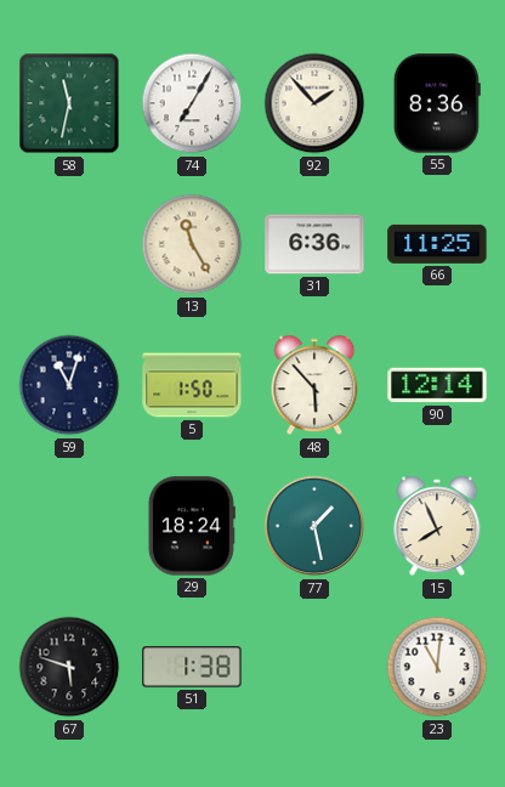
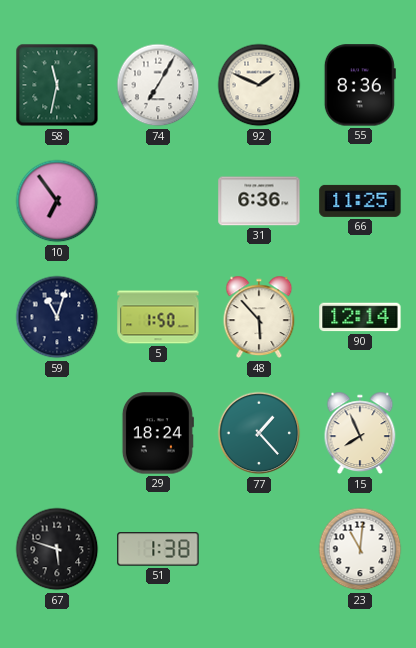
92: 1:53 -> 1:49 (259, 85)
10: none -> 6:54 (57, 201)
13: 11:25 -> none (192, 244)
77: 1:28 -> 1:23 (259, 433)
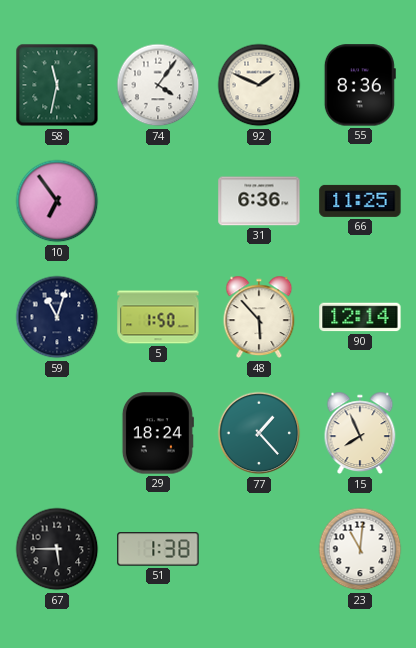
74: 7:05 -> 4:06 (158, 85)
67: 5:48 -> 5:45 (57, 549)
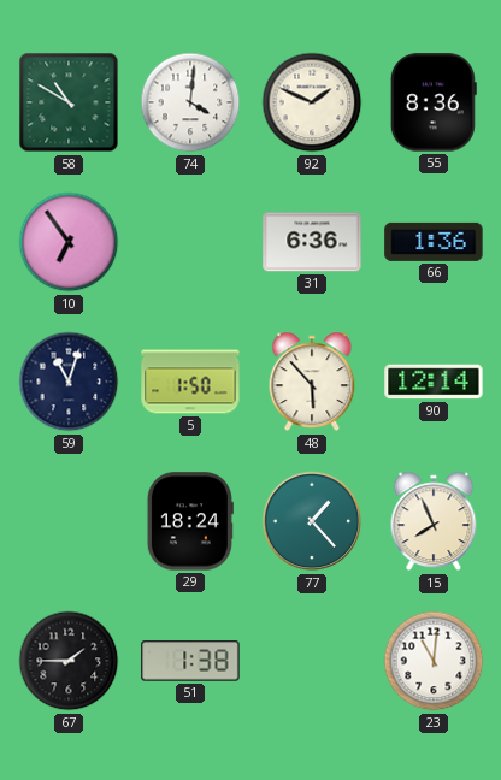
58: 11:32 -> 10:50 (69, 102)
74: 4:06 -> 4:01 (190, 102)
66: 11:25 -> 1:36 (434, 242)
67: 5:45 -> 1:45 (69, 661)
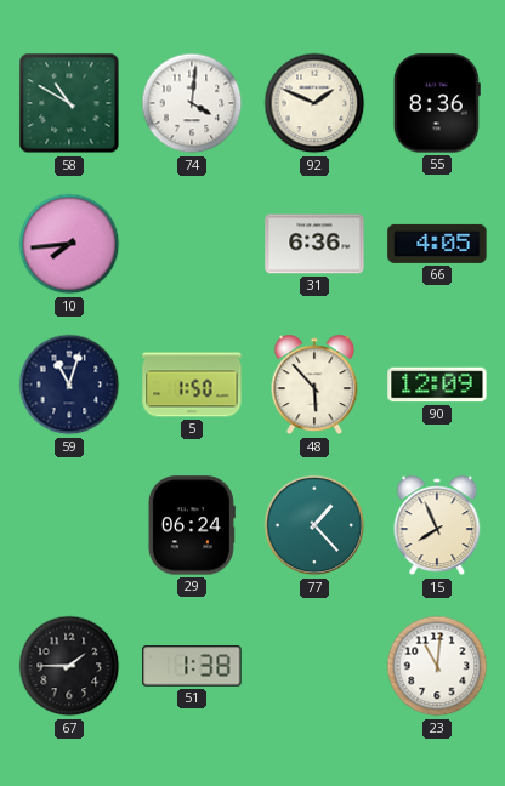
10: 6:54 -> 7:44 (69, 244)
66: 1:36 -> 4:05 (437, 244)
90: 12:14 -> 12:09 (437, 385)
29: 18:24 -> 06:24 (192, 525)
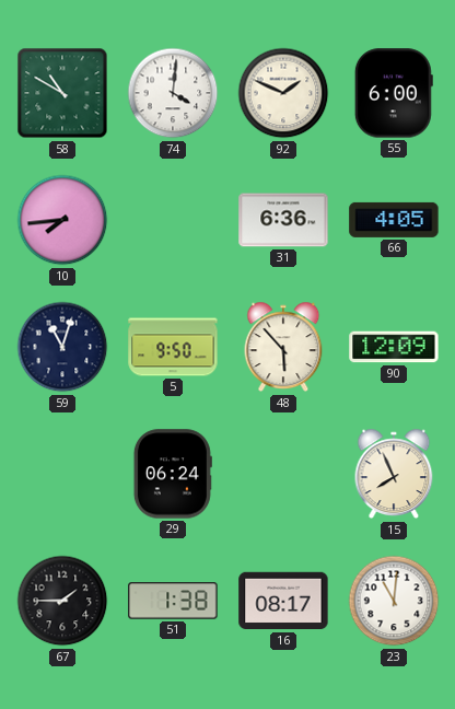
55: 8:36 -> 6:00 (394, 93)
5: 1:50 -> 9:50 (173, 347)
77: 1:23 -> none (314, 525)
16: none -> 08:17 (283, 601)
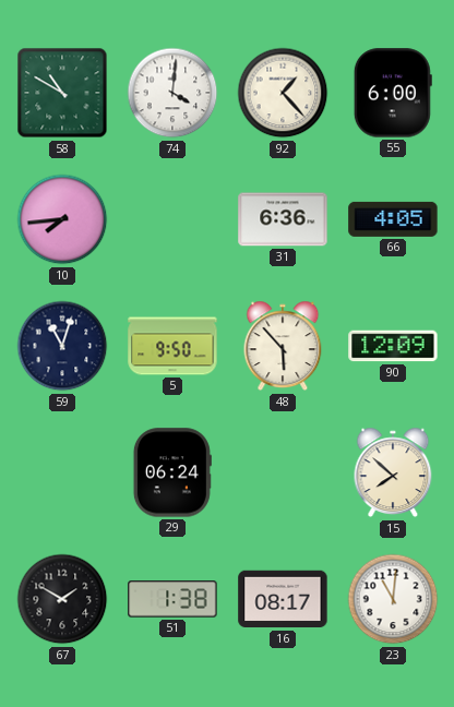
92: 1:49 -> 1:23 (283, 93)
15: 7:56 -> 7:52 (393, 472)
67: 1:45 -> 1:50 (62, 599)
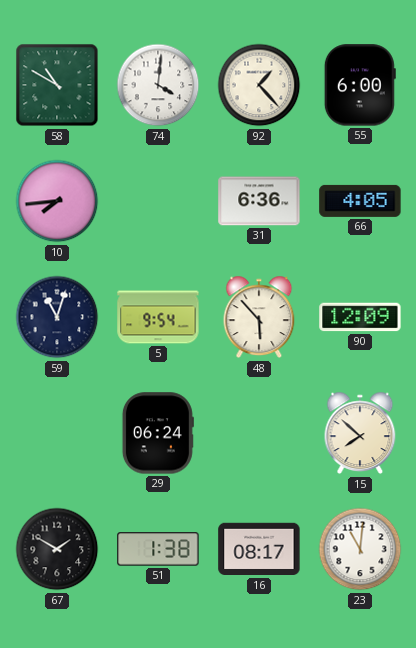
5: 9:50 -> 9:54 (158, 317)
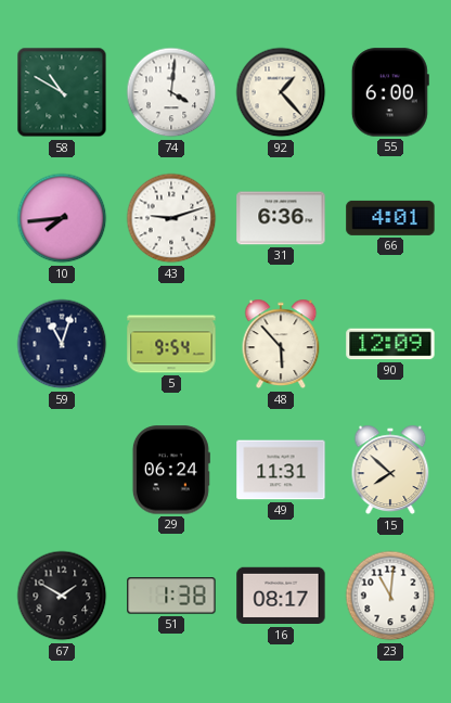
43: none -> 9:12 (171, 218)
66: 4:05 -> 4:01 (390, 218)
49: none -> 11:31 (281, 470)
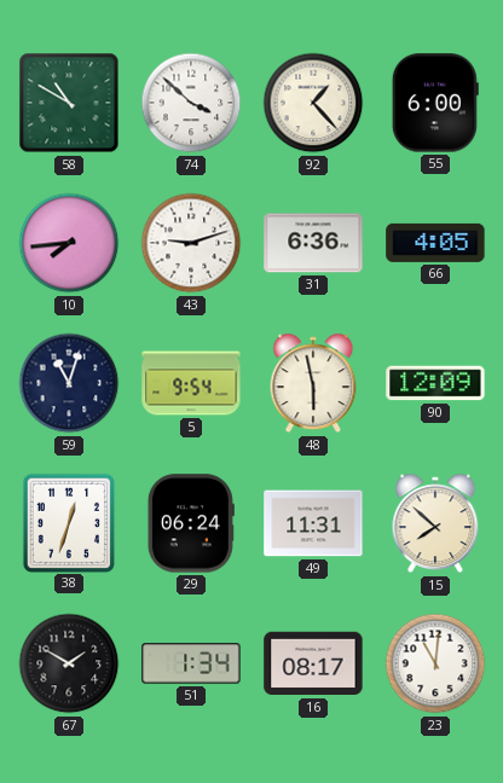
74: 4:01 -> 3:52 (191, 103)
66: 4:01 -> 4:05 (435, 243)
48: 5:53 -> 5:58 (313, 383)
38: none -> 12:33 (68, 522)
51: 1:38 -> 1:34 (191, 663)
